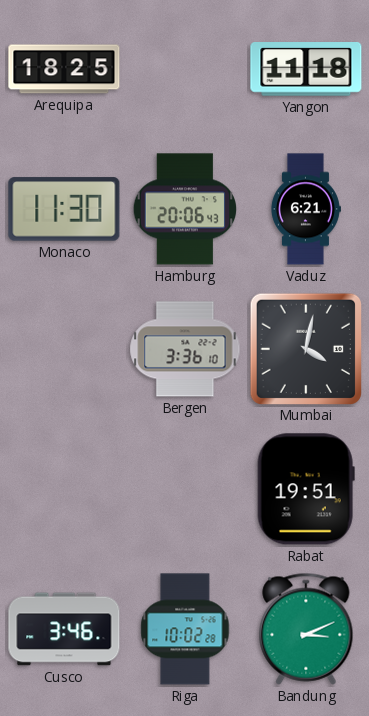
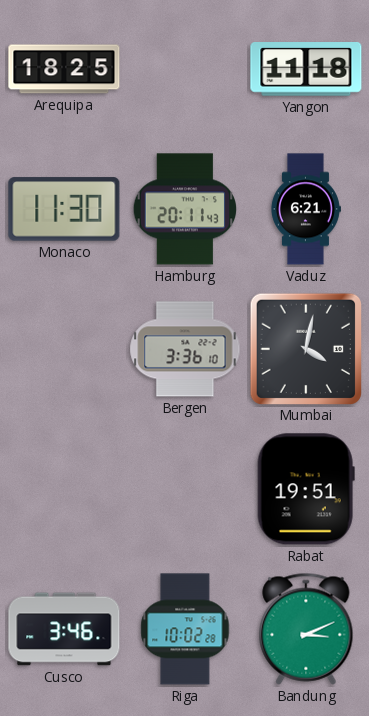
Hamburg: 20:06 -> 20:11 (184, 209)
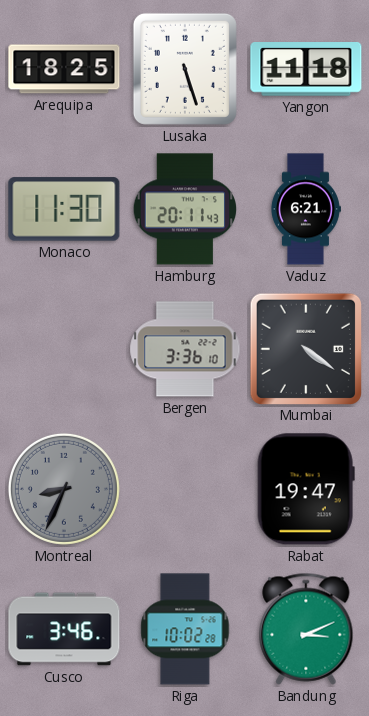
Lusaka: none -> 5:27 (185, 69)
Mumbai: 4:02 -> 4:21 (306, 348)
Montreal: none -> 8:34 (64, 489)
Rabat: 19:51 -> 19:47 (306, 489)
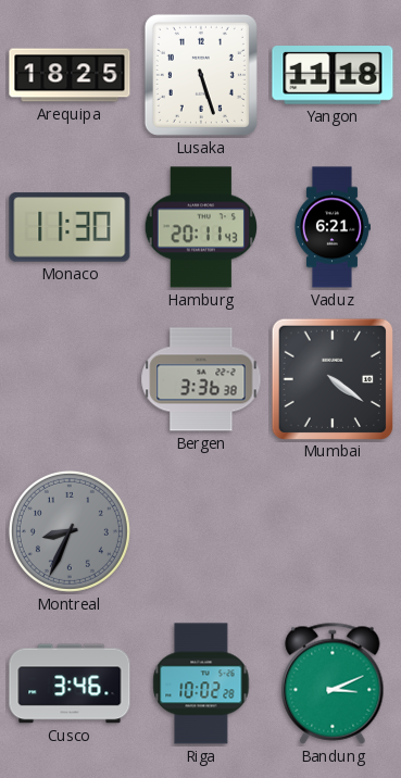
Bergen: 3:36:10 -> 3:36:38 (201, 379)
Rabat: 19:47 -> none (306, 489)
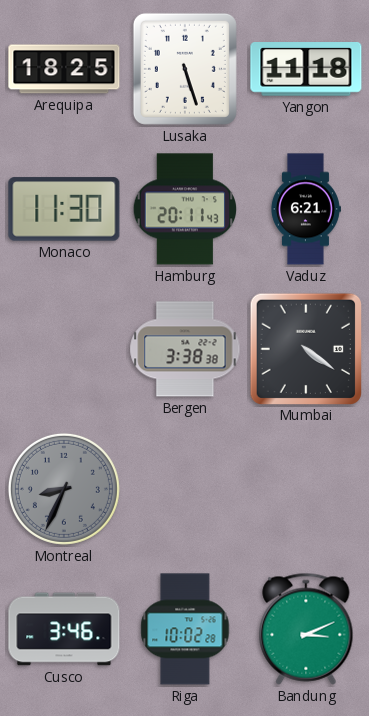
Bergen: 3:36 -> 3:38 (185, 349)
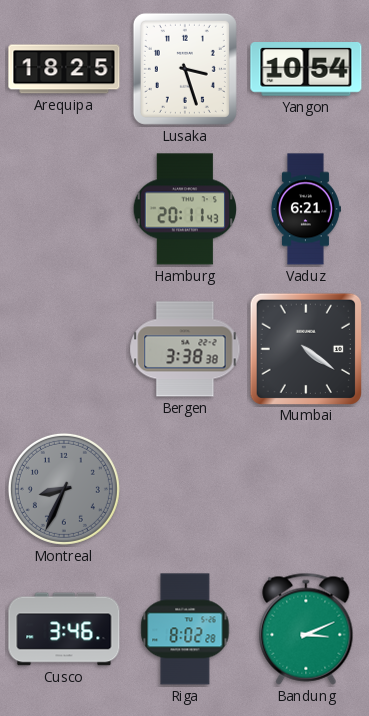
Lusaka: 5:27 -> 3:27 (185, 69)
Yangon: 11:18 -> 10:54 (306, 70)
Monaco: 11:30 -> none (64, 209)
Riga: 10:02 -> 8:02 (185, 629)
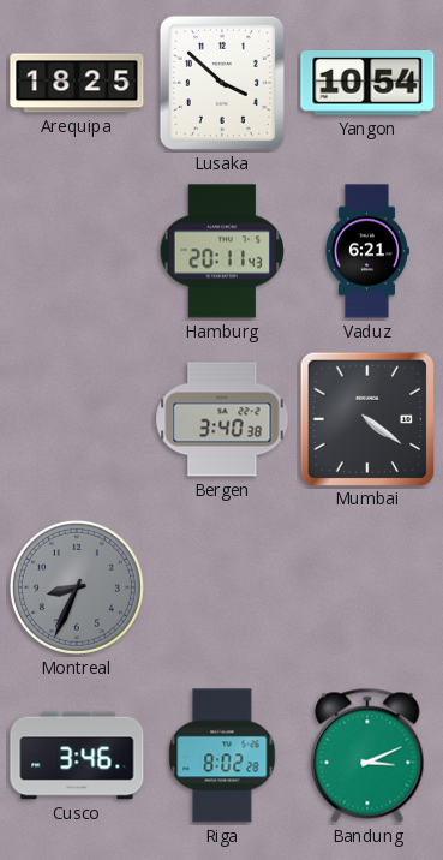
Lusaka: 3:27 -> 3:52 (222, 83)
Bergen: 3:38 -> 3:40 (222, 419)
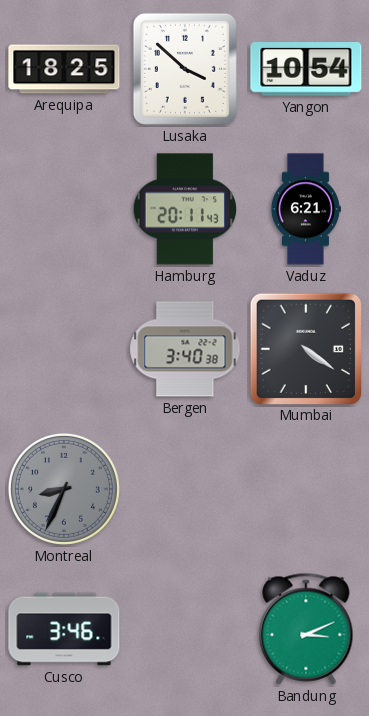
Riga: 8:02 -> none (222, 756)
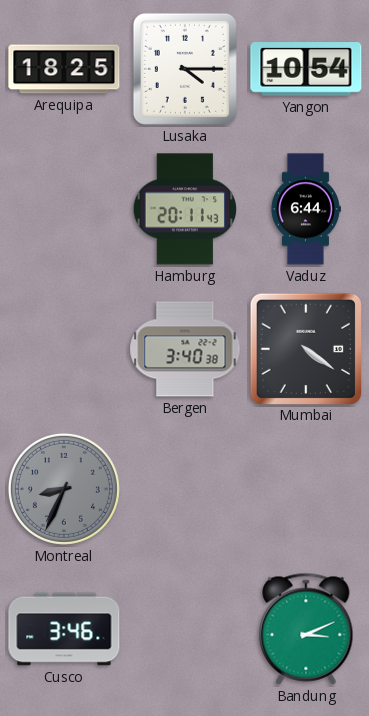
Lusaka: 3:52 -> 4:15 (185, 69)
Vaduz: 6:21 -> 6:44 (305, 209)
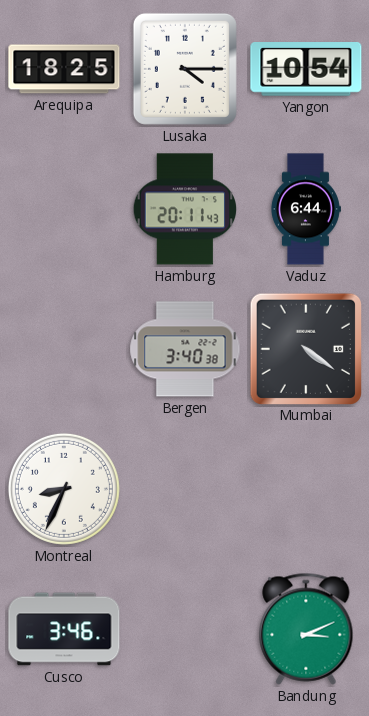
Montreal dial: grey -> white (64, 489)
